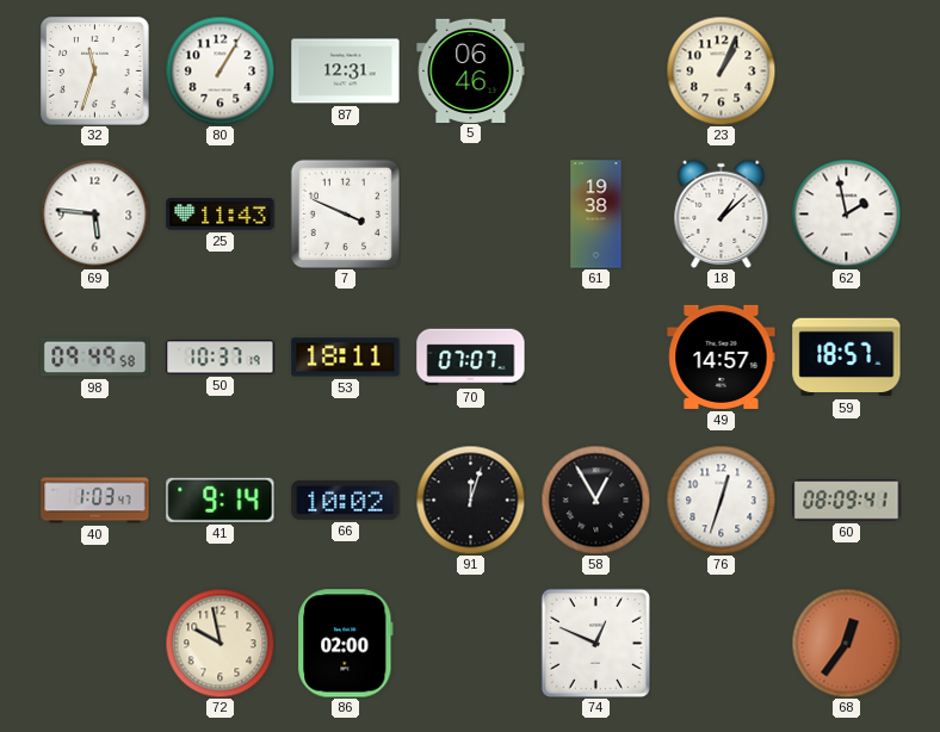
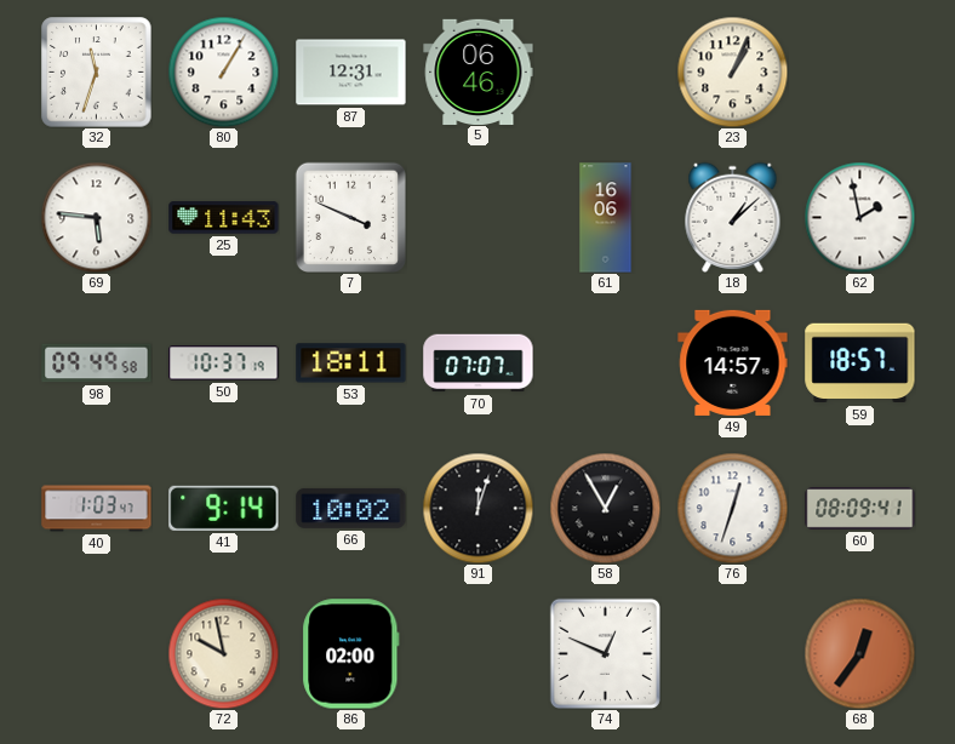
61: 19:38 -> 16:06 (606, 218)
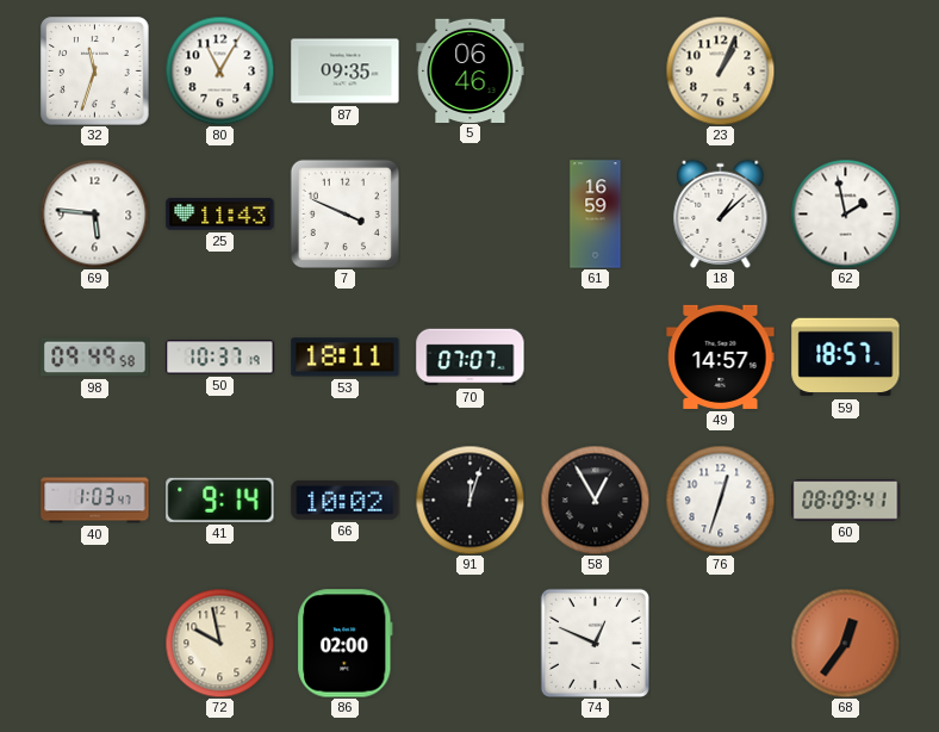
80: 1:05 -> 11:05 (219, 70)
87: 12:31 -> 09:35 (346, 72)
61: 16:06 -> 16:59 (596, 215)
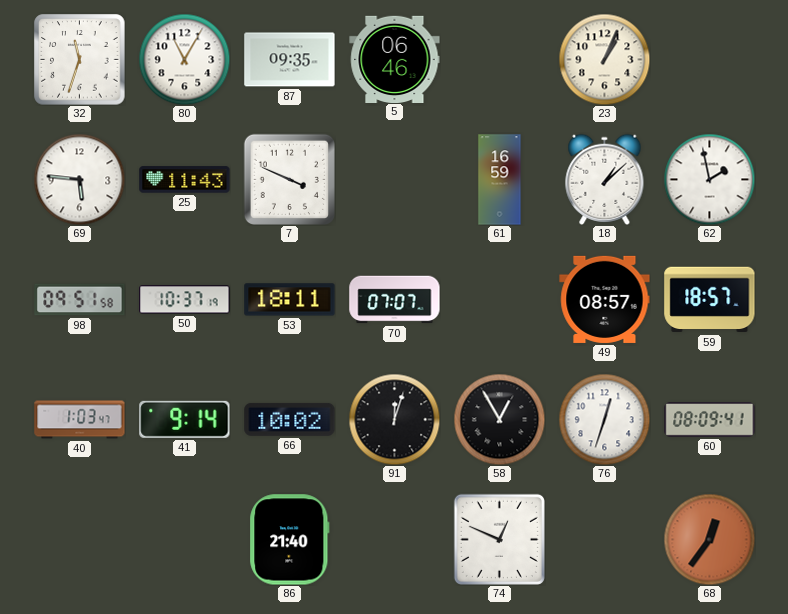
98: 09:49 -> 09:51 (80, 300)
49: 14:57 -> 08:57 (605, 299)
72: 9:58 -> none (219, 643)
86: 02:00 -> 21:40 (290, 540)
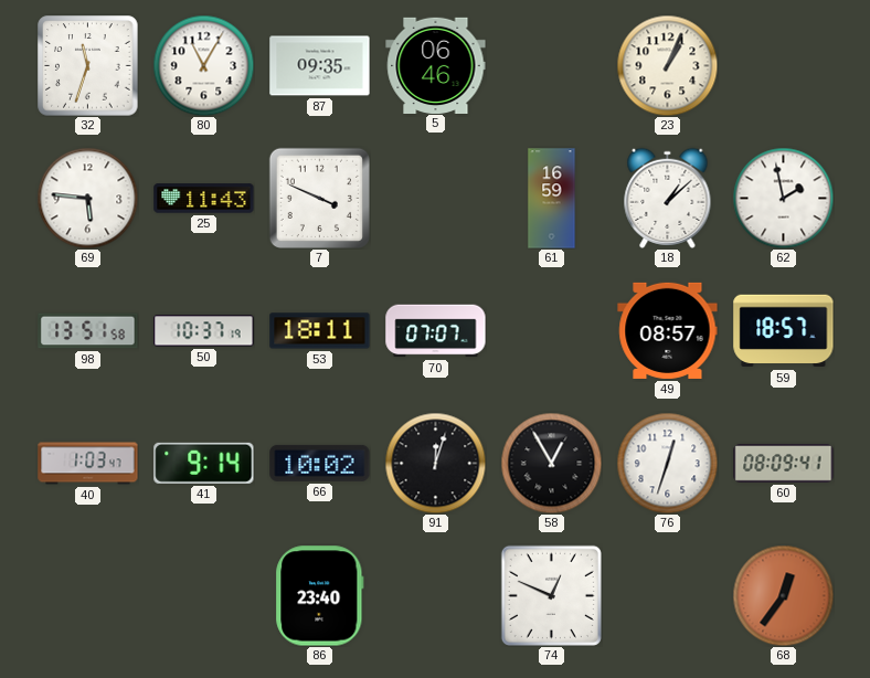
98: 09:51 -> 13:51 (88, 331)
86: 21:40 -> 23:40 (320, 596)
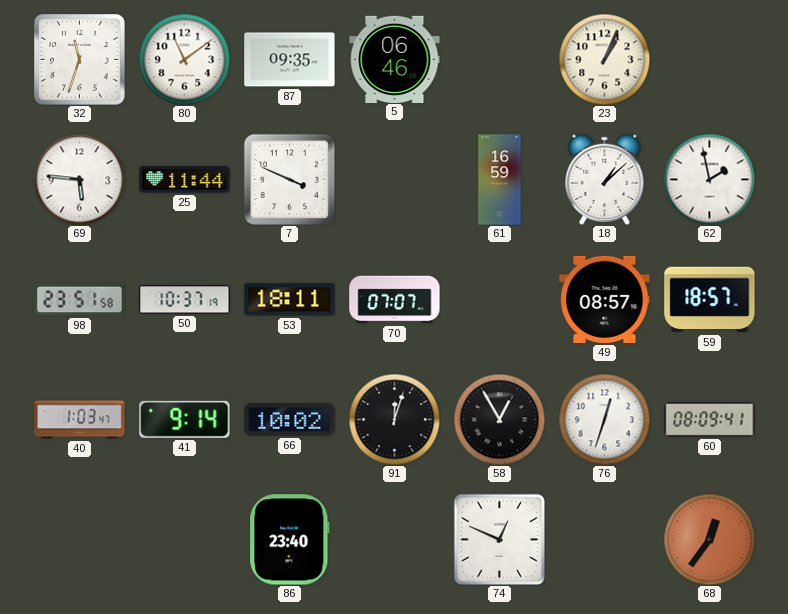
80: 11:05 -> 11:09 (184, 59)
25: 11:43 -> 11:44 (185, 180)
98: 13:51 -> 23:51 (80, 300)
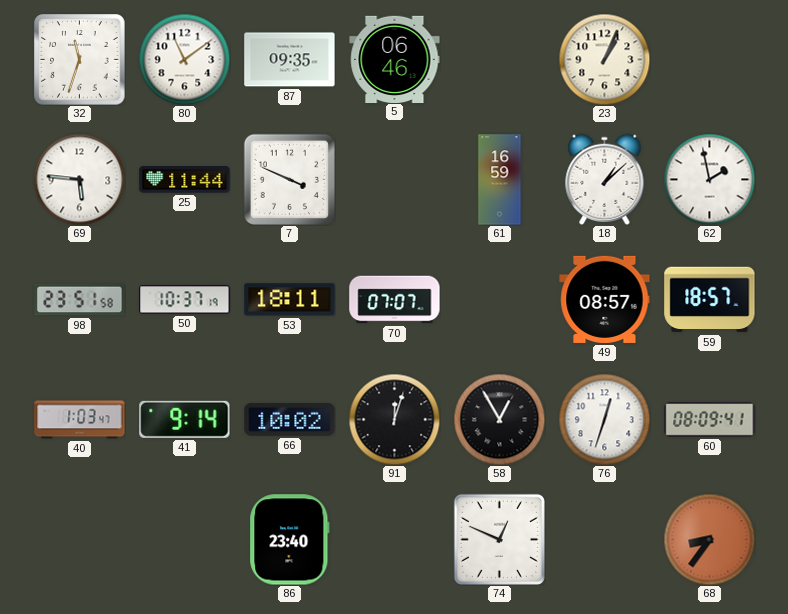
68: 12:36 -> 8:36 (709, 539)
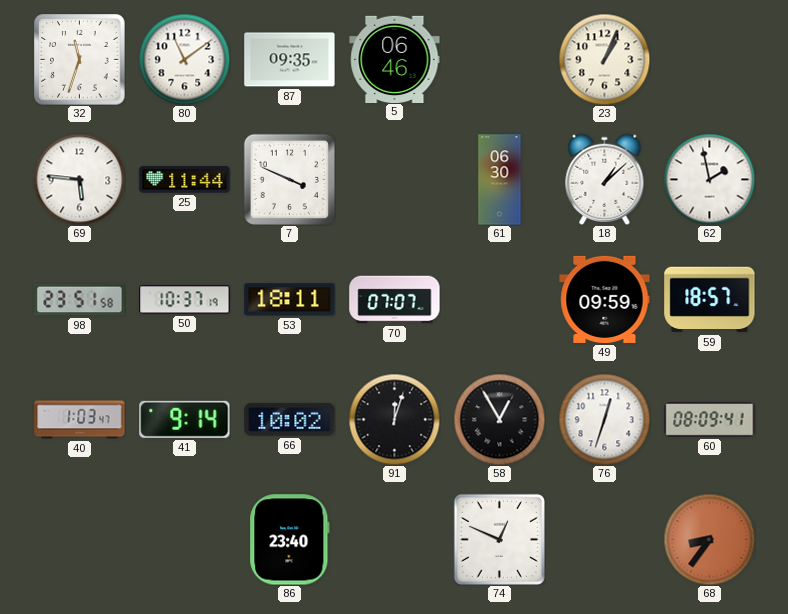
61: 16:59 -> 06:30 (500, 180)
49: 08:57 -> 09:59 (605, 299)
